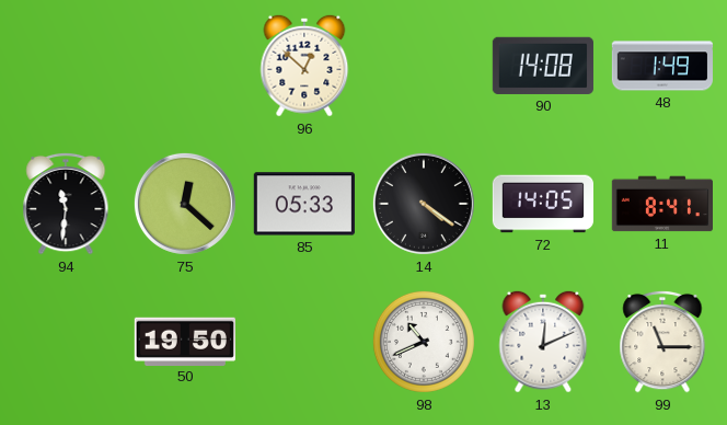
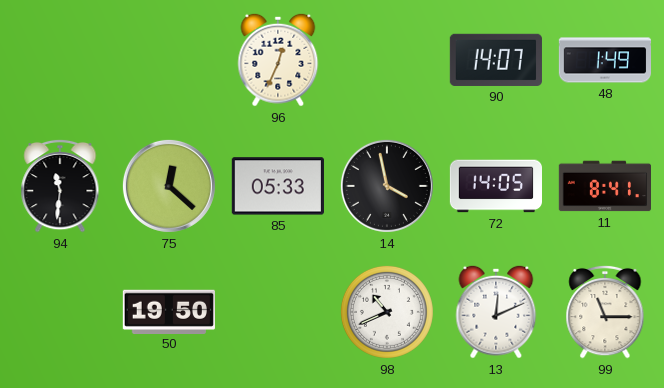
96: 12:52 -> 12:34 (278, 60)
90: 14:08 -> 14:07 (496, 60)
14: 4:21 -> 3:58 (387, 186)
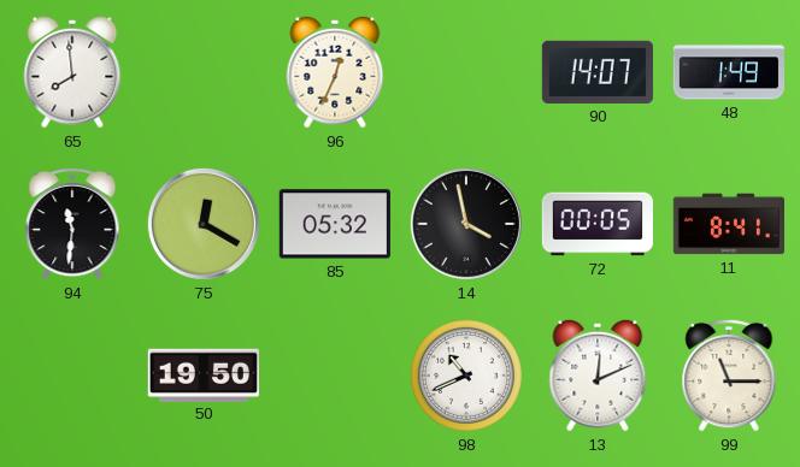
65: none -> 7:59 (72, 72)
75: 12:22 -> 12:20 (204, 224)
85: 05:33 -> 05:32 (335, 224)
72: 14:05 -> 00:05 (596, 224)
